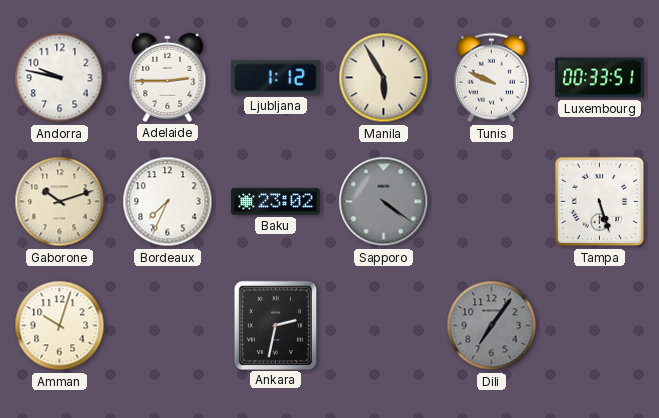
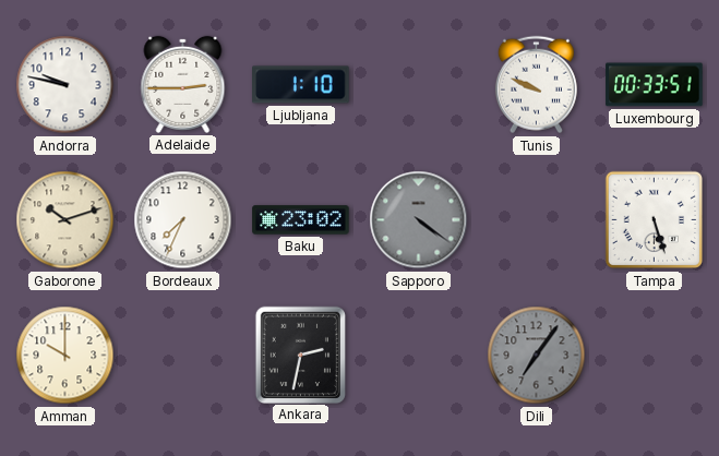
Ljubljana: 1:12 -> 1:10 (301, 85)
Manila: 5:55 -> none (384, 78)
Amman: 10:03 -> 10:00 (65, 356)
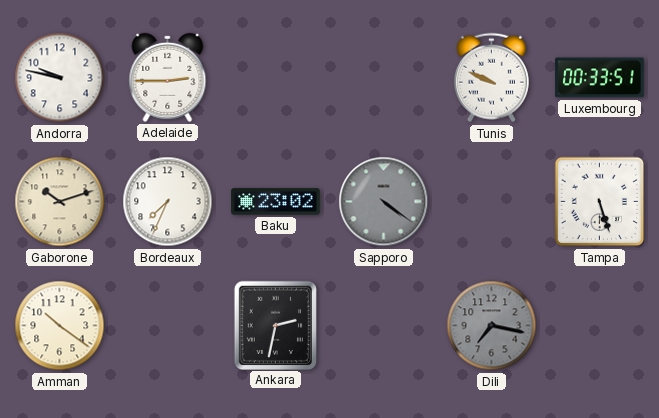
Ljubljana: 1:10 -> none (301, 85)
Amman: 10:00 -> 10:21 (60, 326)
Dili: 7:06 -> 7:17 (492, 326)
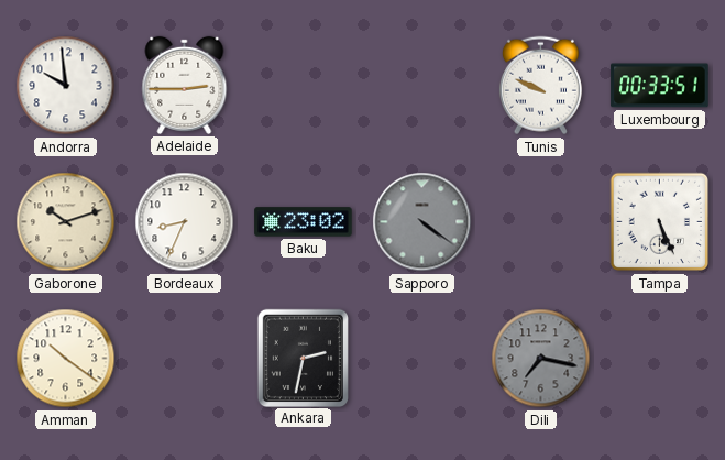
Andorra: 9:47 -> 9:59 (66, 86)
Bordeaux: 7:34 -> 8:34 (185, 222)
Tampa: 5:27 -> 5:26 (660, 222)
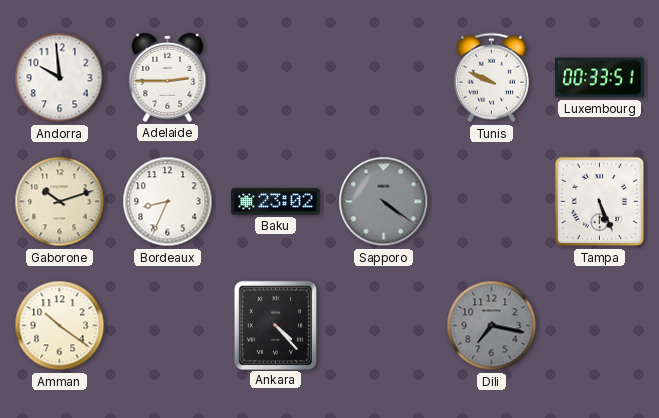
Ankara: 2:32 -> 4:23 (275, 325)
